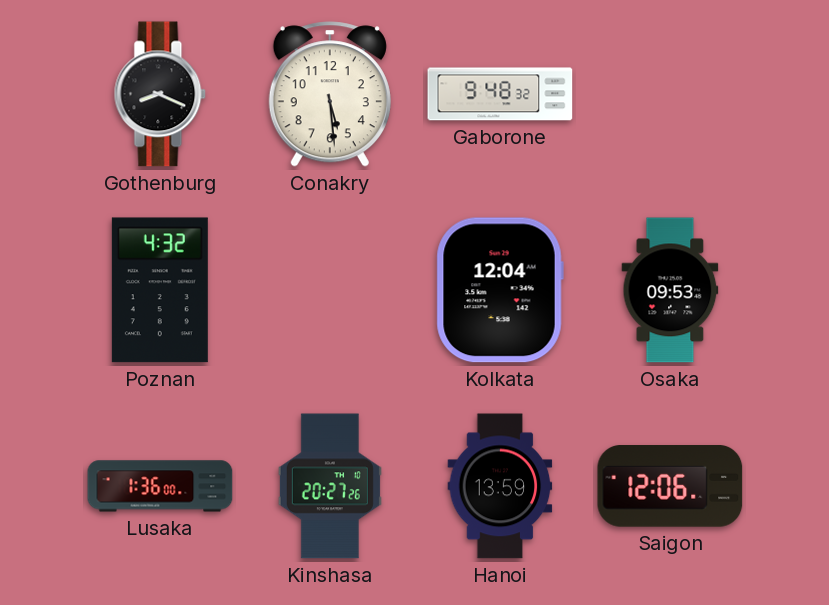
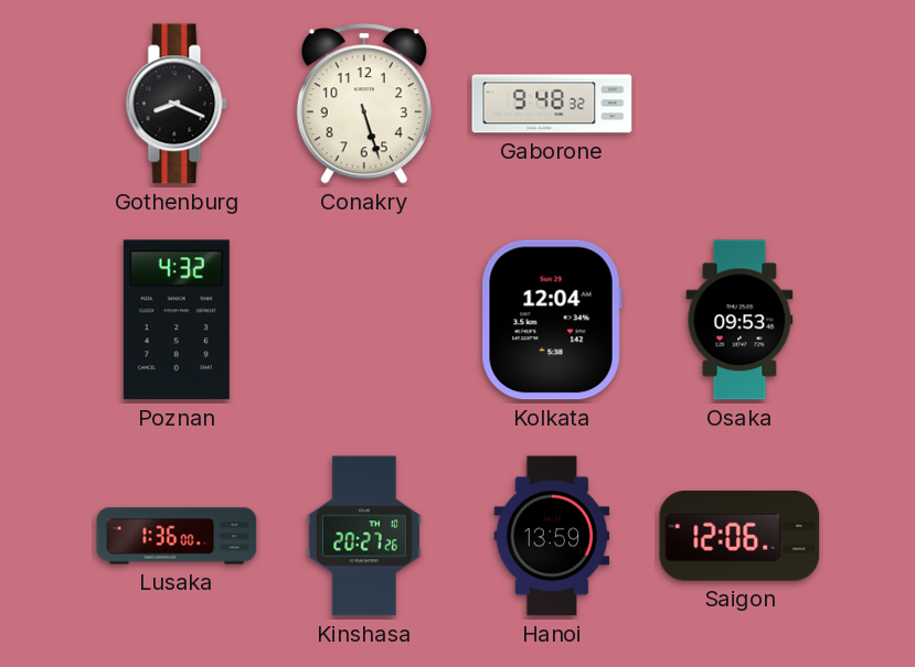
Conakry: 5:29 -> 5:27 (364, 104)
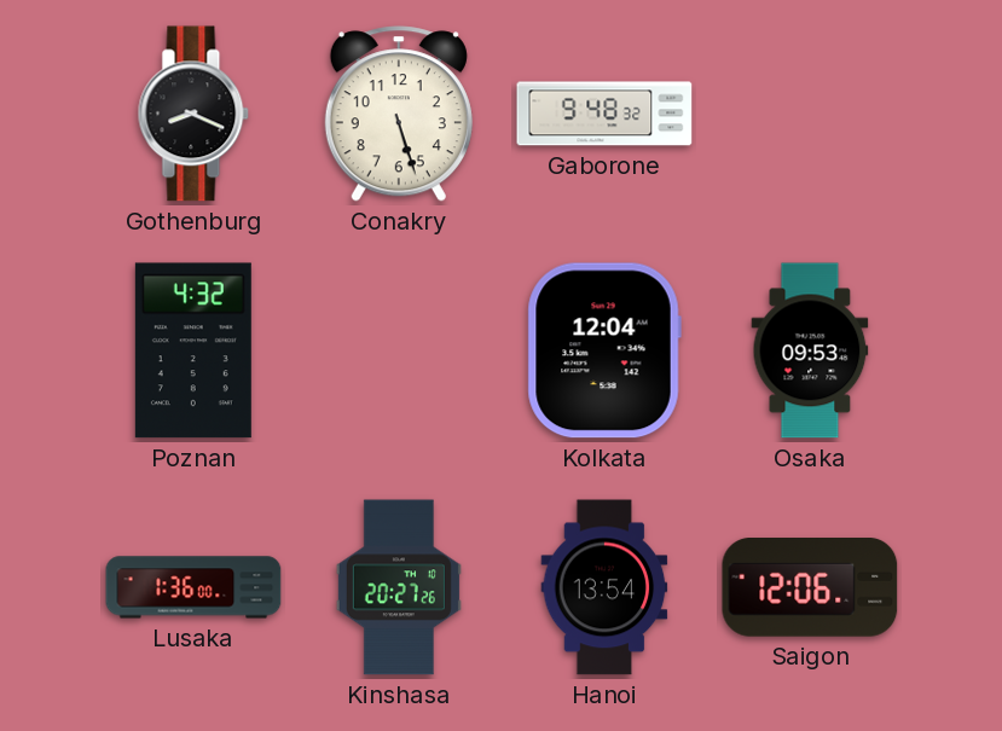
Hanoi: 13:59 -> 13:54 (604, 587)
